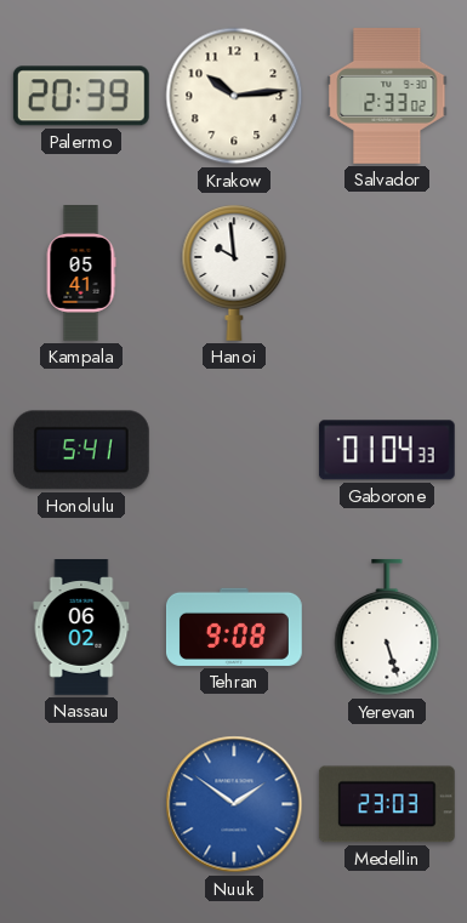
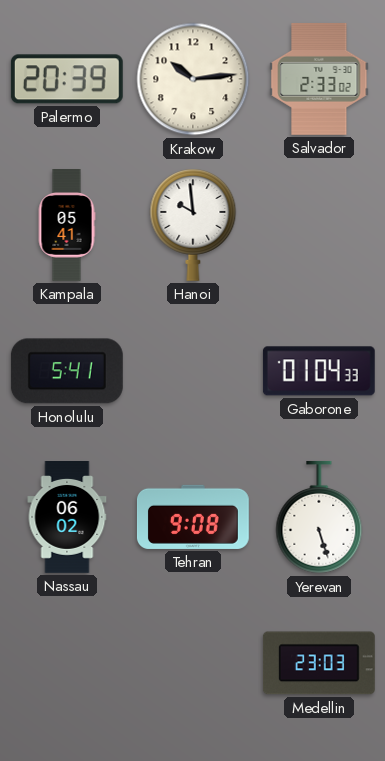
Nuuk: 1:51 -> none (234, 804)
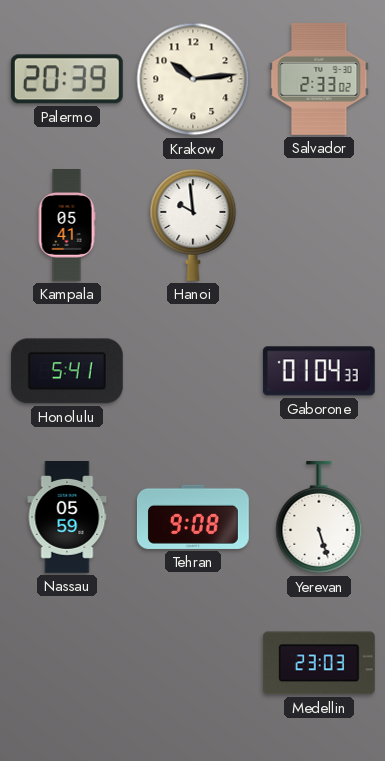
Nassau: 06:02 -> 05:59 (67, 518)
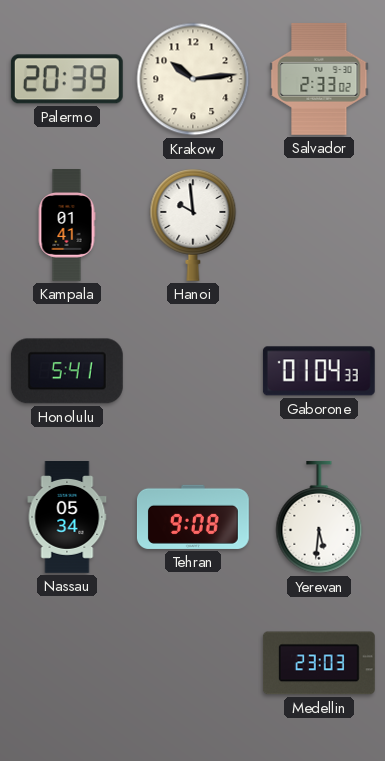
Kampala: 05:41 -> 01:41 (67, 226)
Nassau: 05:59 -> 05:34 (67, 518)
Yerevan: 5:27 -> 5:31 (319, 518)
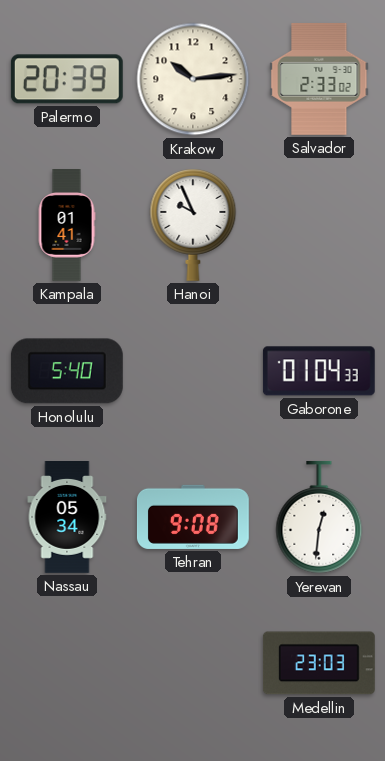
Hanoi: 9:59 -> 9:56 (193, 225)
Honolulu: 5:41 -> 5:40 (67, 371)
Yerevan: 5:31 -> 12:31 (319, 518)
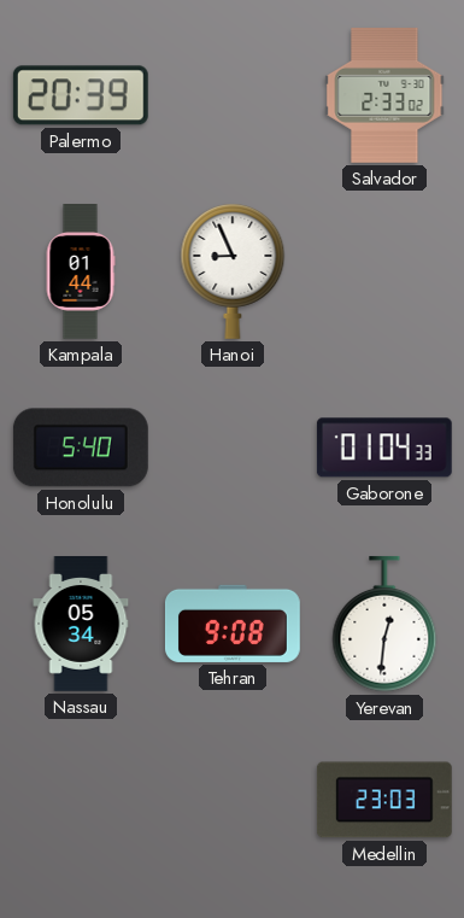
Krakow: 10:14 -> none (193, 79)
Kampala: 01:41 -> 01:44 (81, 273)
Hanoi: 9:56 -> 8:56 (233, 271)
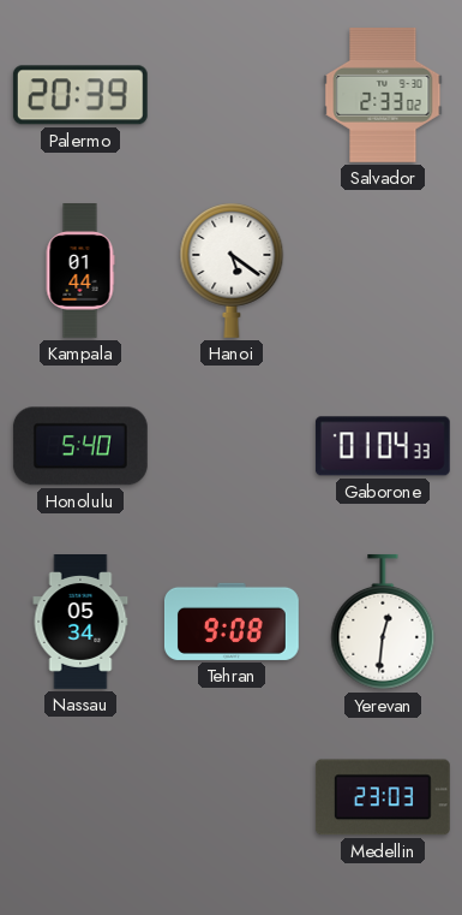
Hanoi: 8:56 -> 5:21 (232, 271)
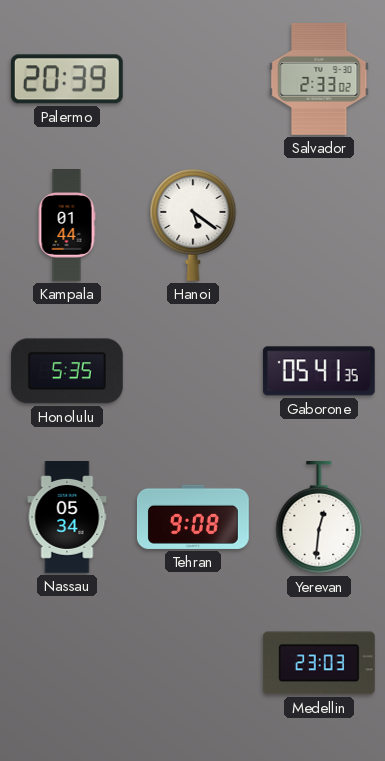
Honolulu: 5:40 -> 5:35 (67, 371)
Gaborone: 01:04 -> 05:41 (319, 371)
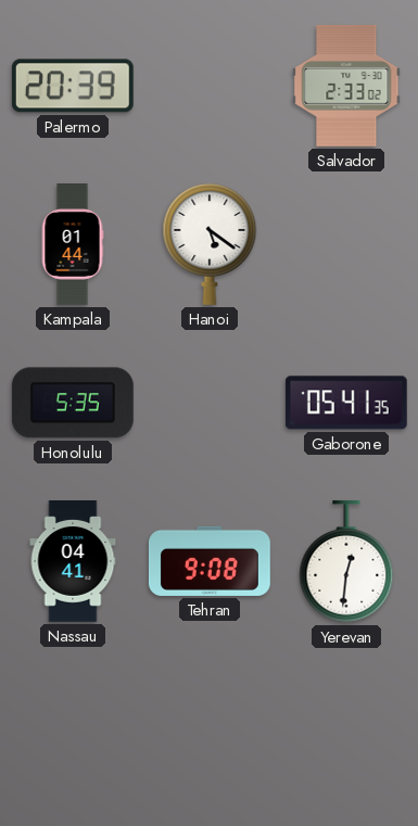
Nassau: 05:34 -> 04:41 (73, 562)
Medellin: 23:03 -> none (319, 663)
